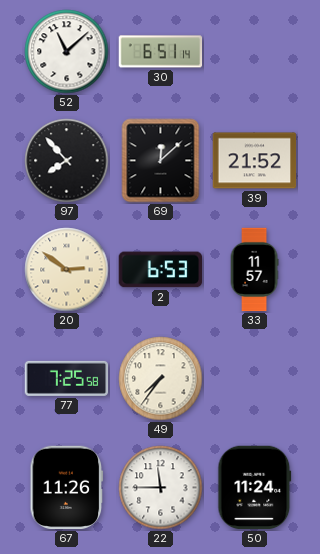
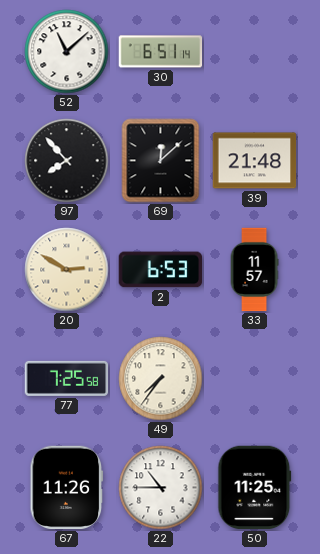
39: 21:52 -> 21:48 (255, 161)
20: 2:51 -> 2:50 (67, 270)
22: 11:45 -> 10:45 (161, 488)
50: 11:24 -> 11:25 (255, 488)
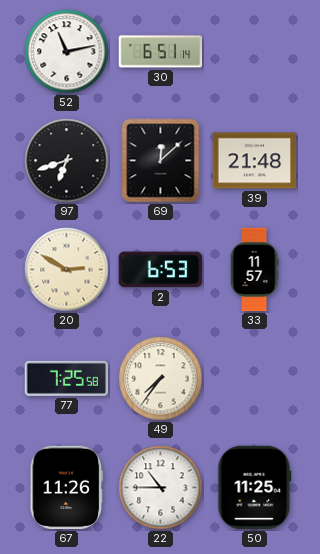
52: 11:08 -> 11:13 (67, 52)
97: 7:53 -> 6:42 (67, 161)
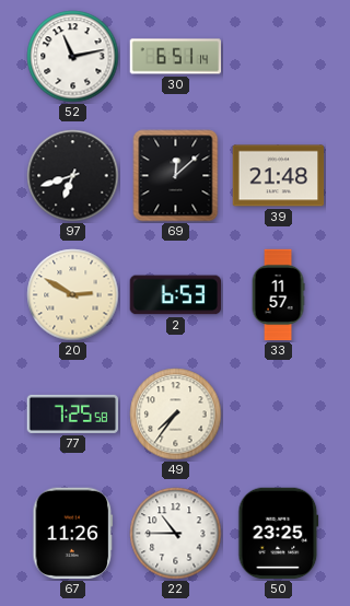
50: 11:25 -> 23:25 (279, 534)
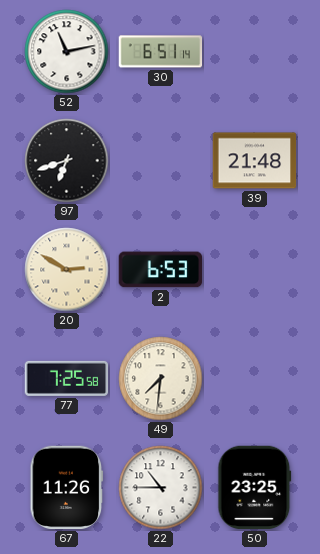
69: 12:08 -> none (176, 176)
33: 11:57 -> none (278, 295)
49: 7:36 -> 7:31 (161, 379)
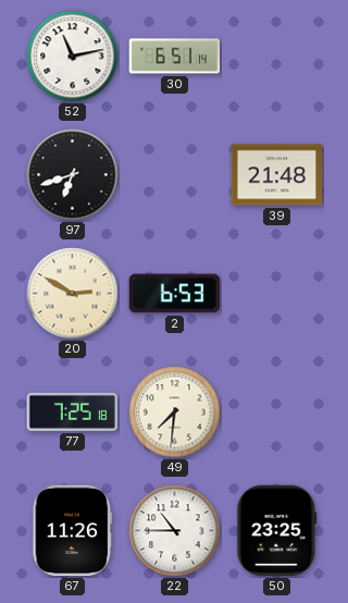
77: 7:25:58 -> 7:25:18 (73, 411)
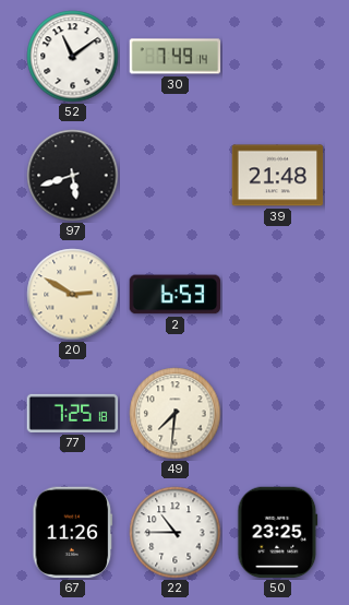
52: 11:13 -> 11:09 (73, 57)
30: 6:51 -> 7:49 (176, 57)
97: 6:42 -> 5:42 (73, 176)
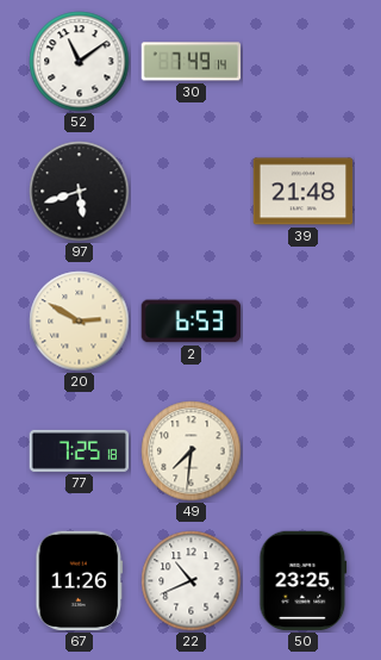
22: 10:45 -> 10:41 (192, 581)
